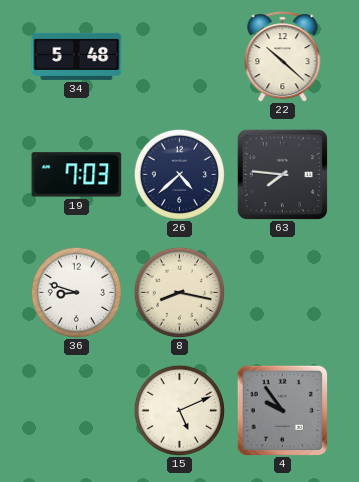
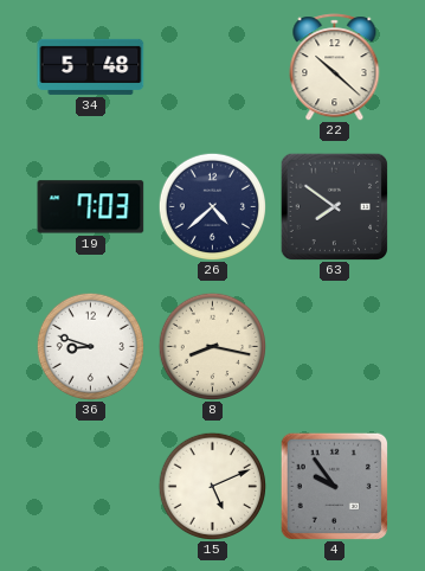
63: 7:46 -> 7:51 (334, 206)
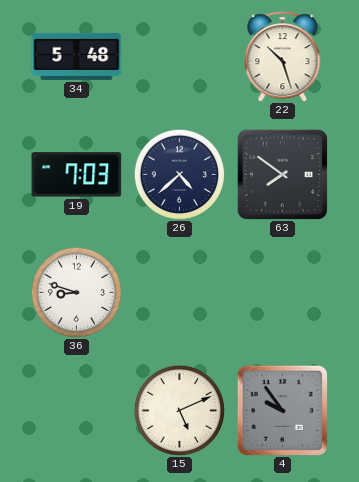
22: 10:22 -> 10:27 (283, 57)
8: 8:17 -> none (212, 346)
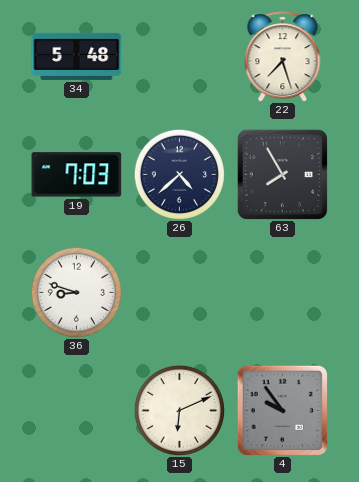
22: 10:27 -> 7:27 (283, 57)
63: 7:51 -> 7:55 (282, 174)
15: 5:11 -> 6:11 (179, 410)
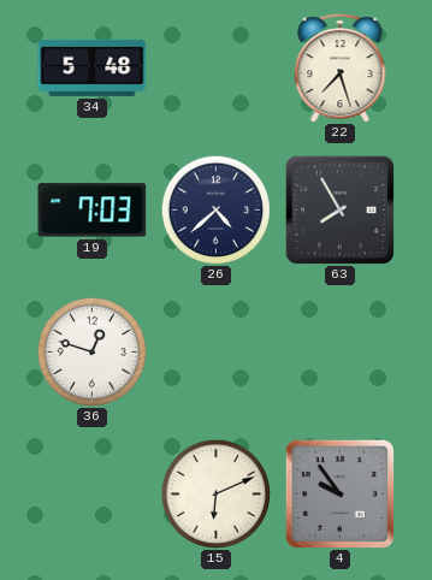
36: 8:48 -> 12:48 (91, 351)
